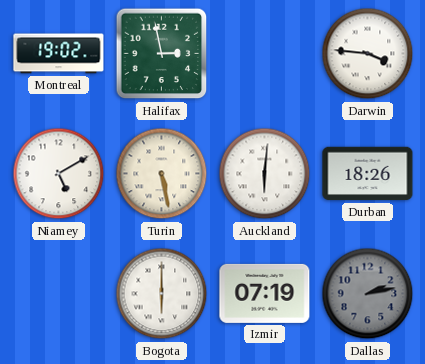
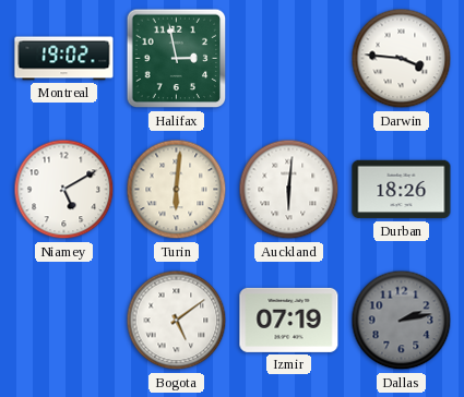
Turin: 5:28 -> 6:01 (177, 190)
Bogota: 6:00 -> 5:09 (177, 321)
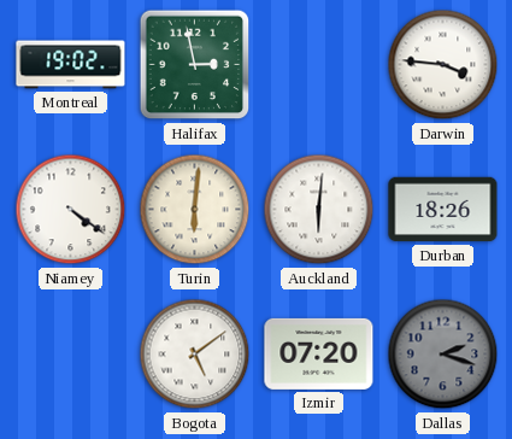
Niamey: 5:10 -> 4:21 (71, 210)
Izmir: 07:19 -> 07:20 (319, 353)
Dallas: 2:13 -> 2:18 (443, 355)
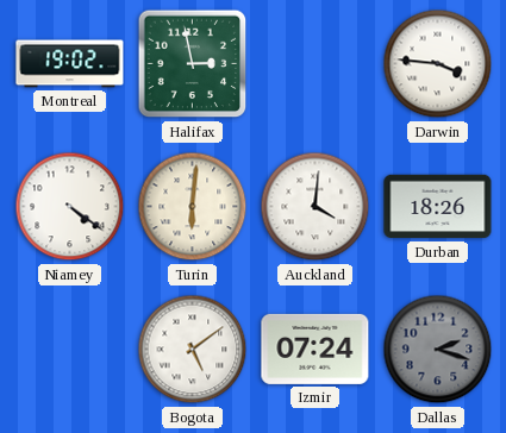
Auckland: 6:01 -> 4:01 (316, 207)
Izmir: 07:20 -> 07:24 (316, 349)
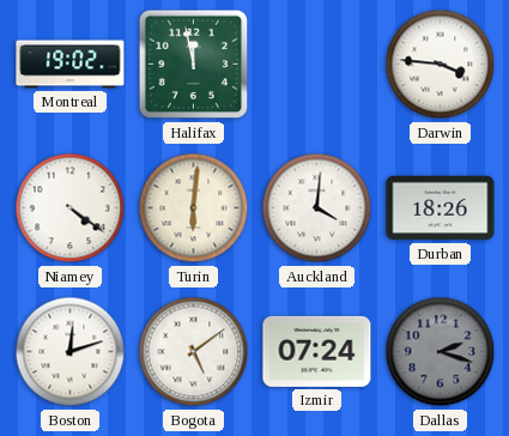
Halifax: 2:58 -> 11:58 (194, 65)
Boston: none -> 12:12 (71, 352)
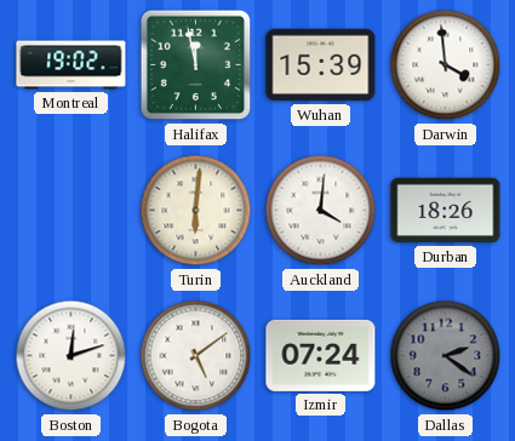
Wuhan: none -> 15:39 (321, 65)
Darwin: 3:46 -> 3:59 (446, 65)
Niamey: 4:21 -> none (71, 208)
Dallas: 2:18 -> 2:21 (446, 356)
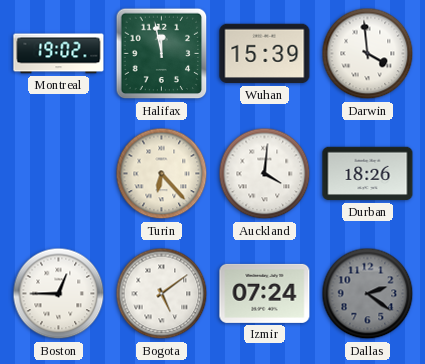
Turin: 6:01 -> 6:23 (162, 174)
Boston: 12:12 -> 12:45 (59, 294)
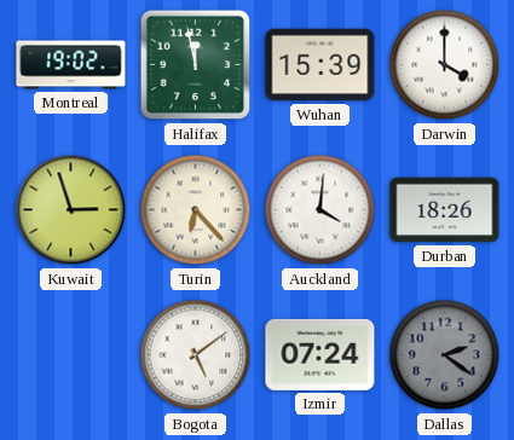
Darwin: 3:59 -> 4:00 (445, 65)
Kuwait: none -> 2:57 (71, 210)
Boston: 12:45 -> none (59, 294)
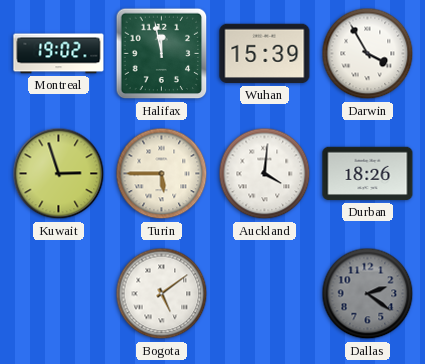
Darwin: 4:00 -> 3:55 (368, 54)
Turin: 6:23 -> 5:45 (162, 174)
Izmir: 07:24 -> none (320, 354)
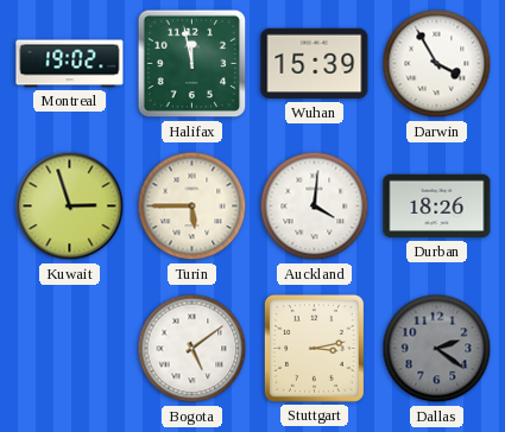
Stuttgart: none -> 3:13 (314, 348)
